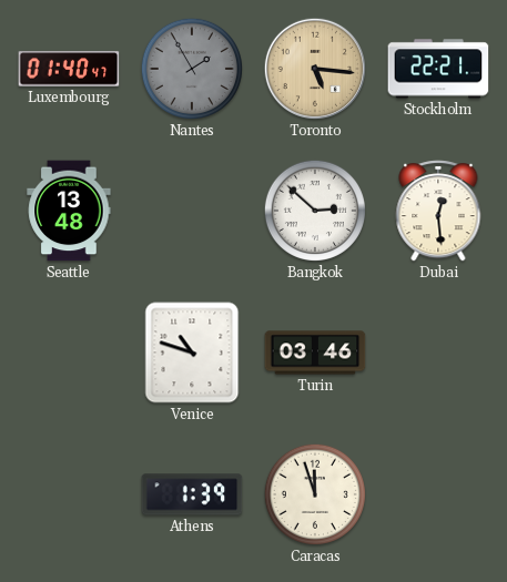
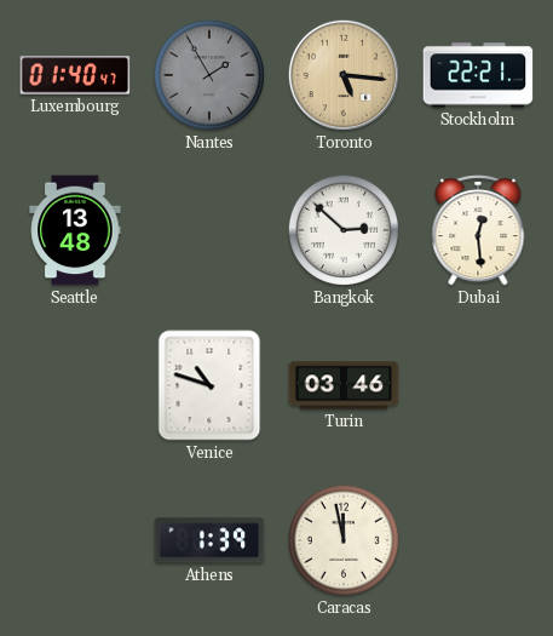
Caracas: 11:57 -> 11:58 (344, 540)
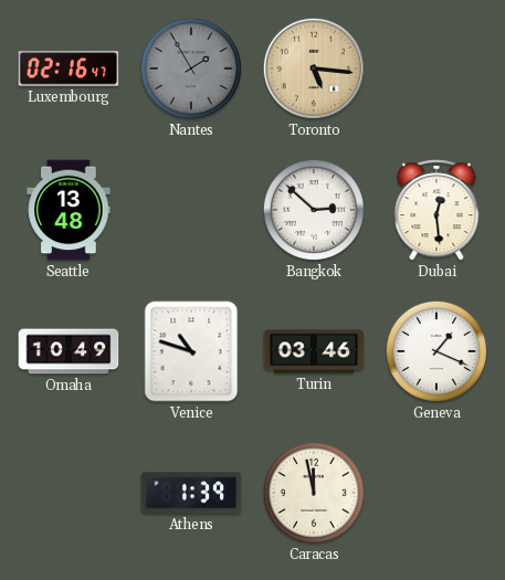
Luxembourg: 01:40 -> 02:16 (69, 68)
Stockholm: 22:21 -> none (478, 75)
Omaha: none -> 10:49 (69, 351)
Geneva: none -> 1:19 (436, 351)
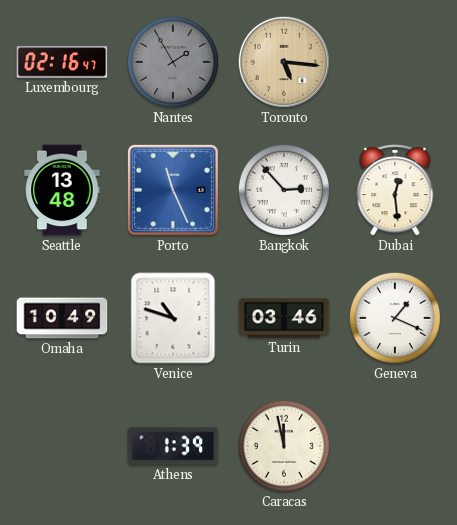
Porto: none -> 11:26 (173, 190)
Bangkok: 2:52 -> 2:53 (284, 190)
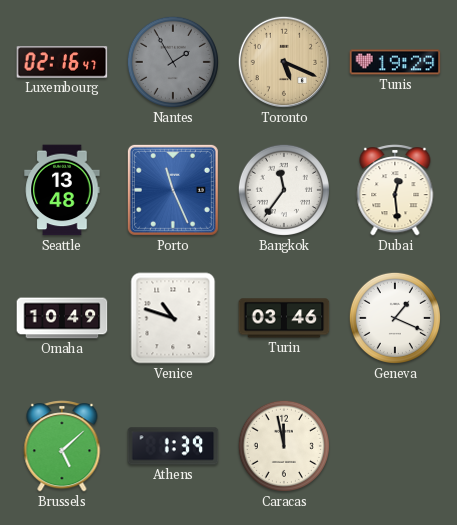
Toronto: 5:16 -> 5:19 (284, 62)
Tunis: none -> 19:29 (395, 62)
Bangkok: 2:53 -> 11:36 (284, 190)
Brussels: none -> 5:08 (62, 446)
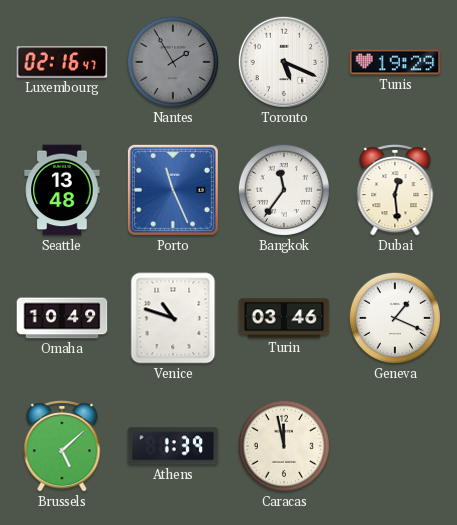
Toronto dial: champagne -> white (284, 62)
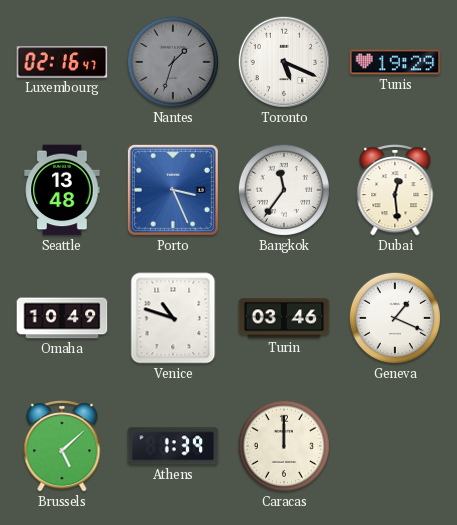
Nantes: 1:55 -> 1:33 (173, 62)
Porto: 11:26 -> 3:26 (173, 190)
Caracas: 11:58 -> 12:00 (284, 446)
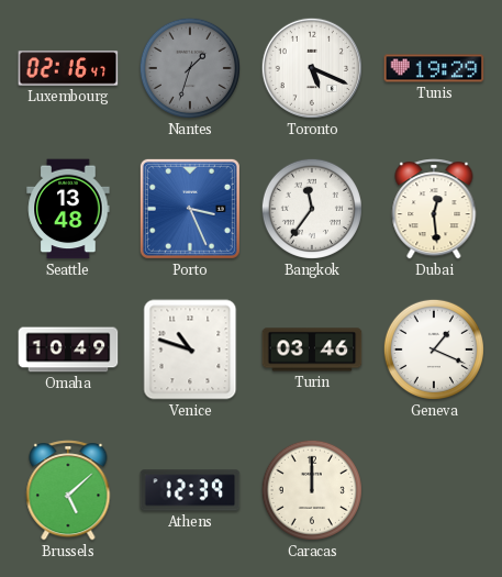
Athens: 1:39 -> 12:39 (190, 490)
